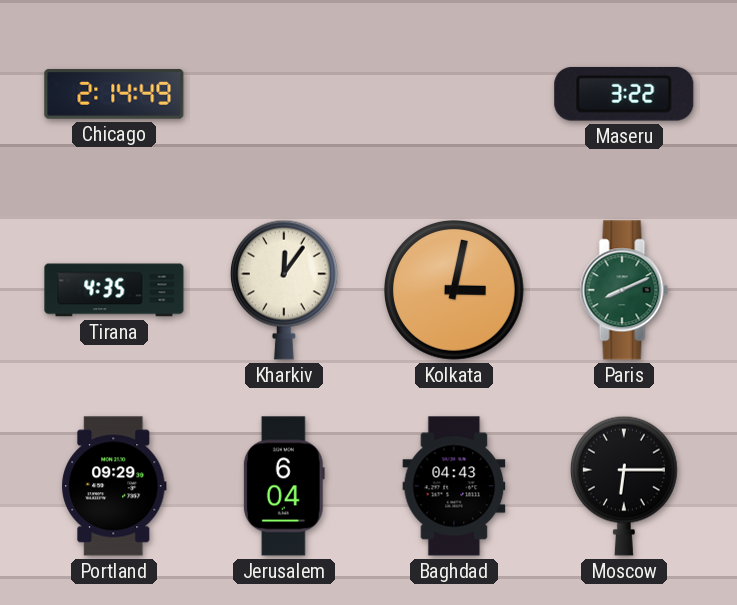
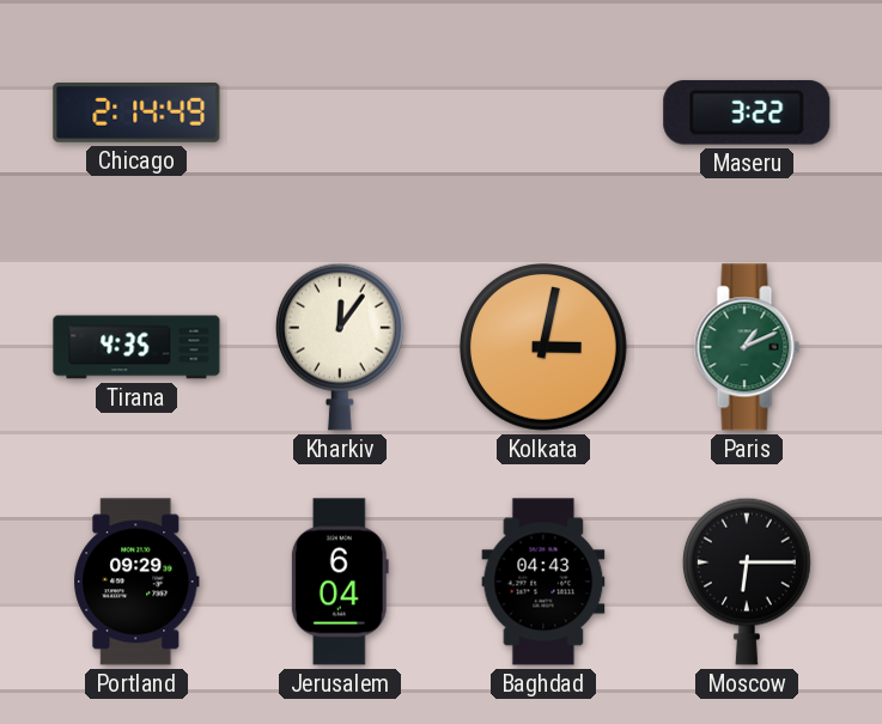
Paris: 8:11 -> 1:11 (747, 347)
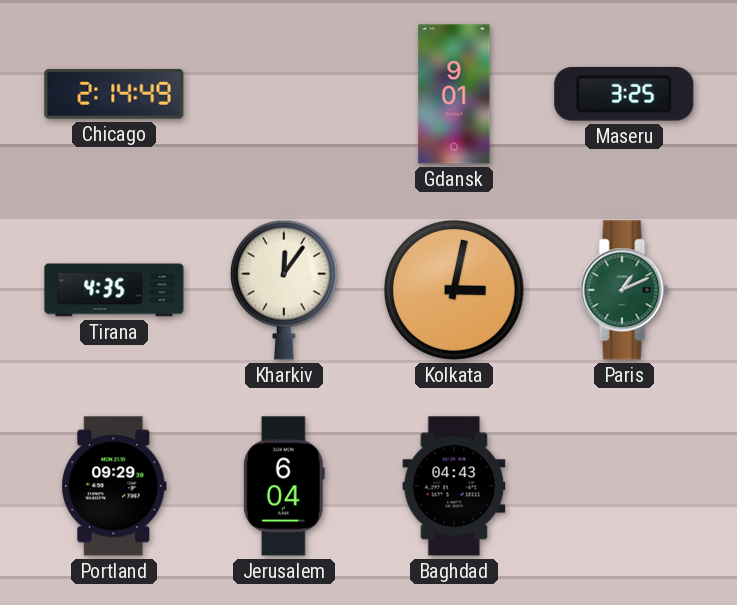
Gdansk: none -> 9:01 (454, 94)
Maseru: 3:22 -> 3:25 (624, 94)
Moscow: 6:15 -> none (747, 582)
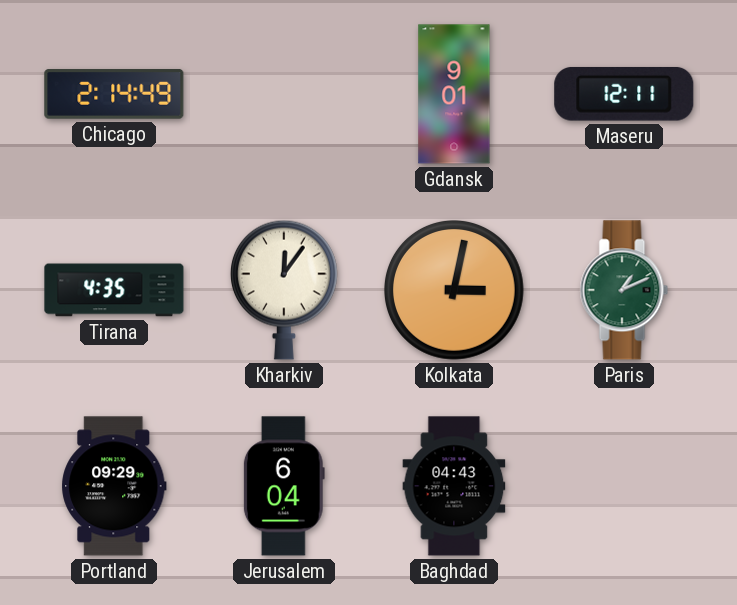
Maseru: 3:25 -> 12:11 (624, 94)
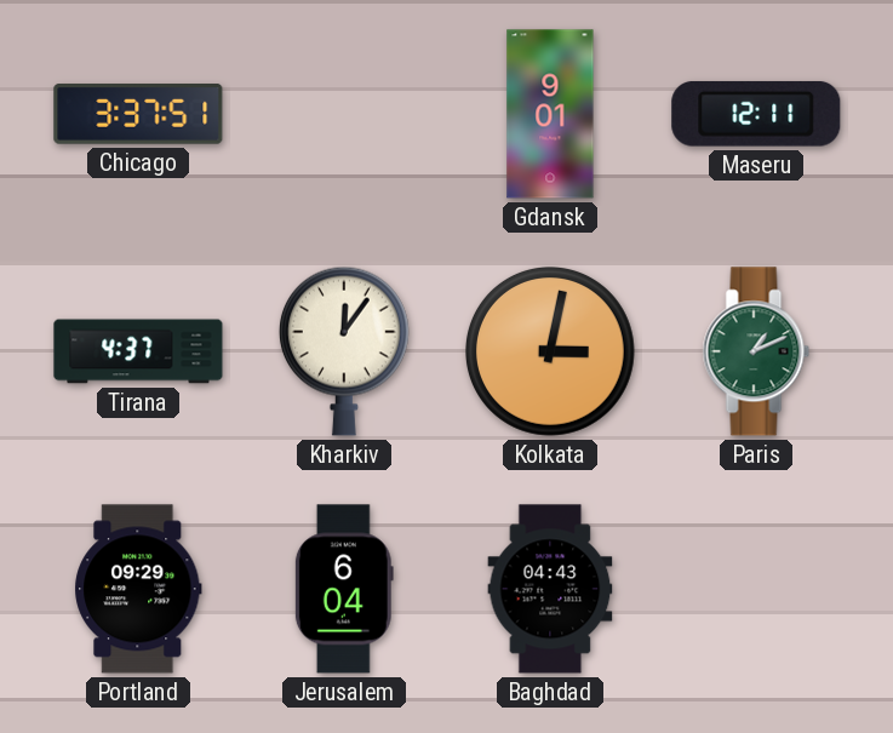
Chicago: 2:14 -> 3:37 (138, 115)
Tirana: 4:35 -> 4:37 (138, 351)
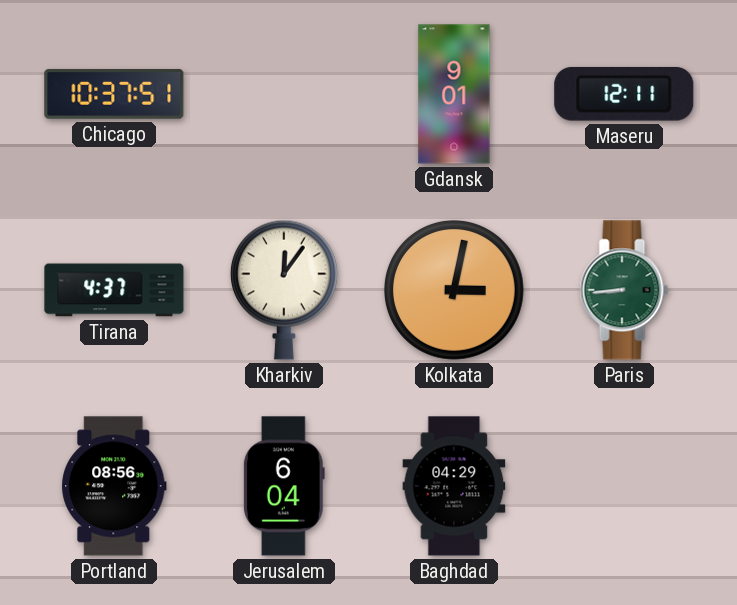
Chicago: 3:37 -> 10:37 (114, 95)
Paris: 1:11 -> 8:44 (624, 290)
Portland: 09:29 -> 08:56 (114, 486)
Baghdad: 04:43 -> 04:29 (454, 486)
